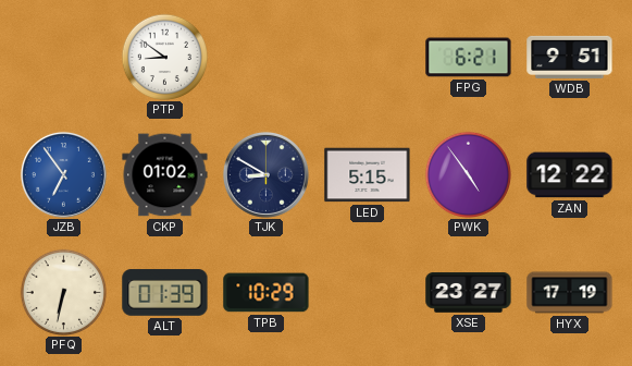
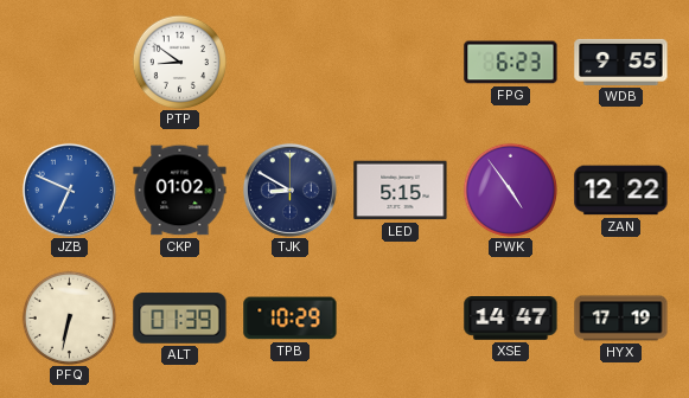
FPG: 6:21 -> 6:23 (511, 63)
WDB: 9:51 -> 9:55 (621, 62)
JZB: 6:54 -> 6:49 (69, 190)
XSE: 23:27 -> 14:47 (511, 319)
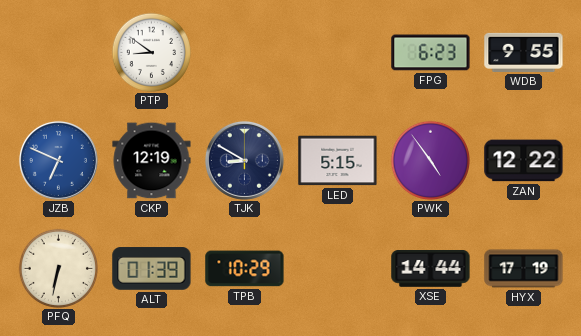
CKP: 01:02 -> 12:19 (152, 161)
XSE: 14:47 -> 14:44 (431, 269)
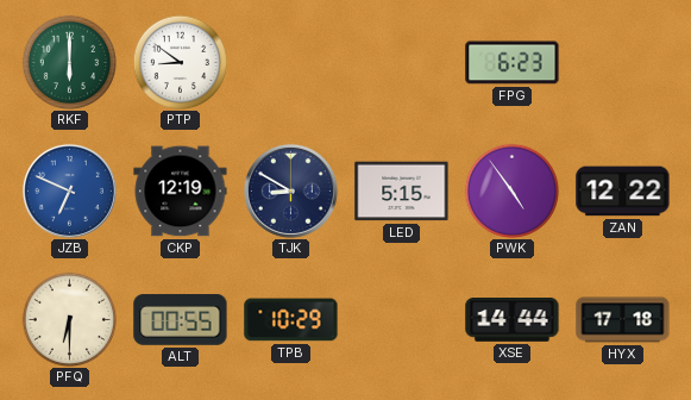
RKF: none -> 6:00 (69, 62)
WDB: 9:55 -> none (524, 52)
PFQ: 6:32 -> 6:30 (69, 319)
ALT: 01:39 -> 00:55 (181, 320)
HYX: 17:19 -> 17:18 (623, 320)
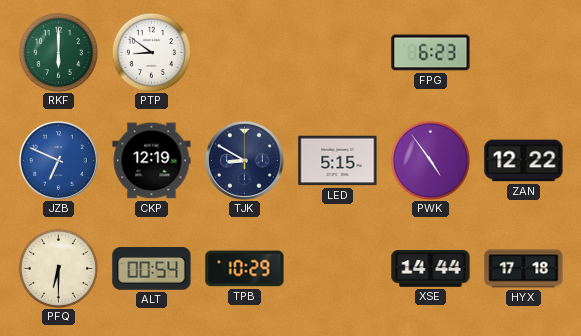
ALT: 00:55 -> 00:54 (152, 269)
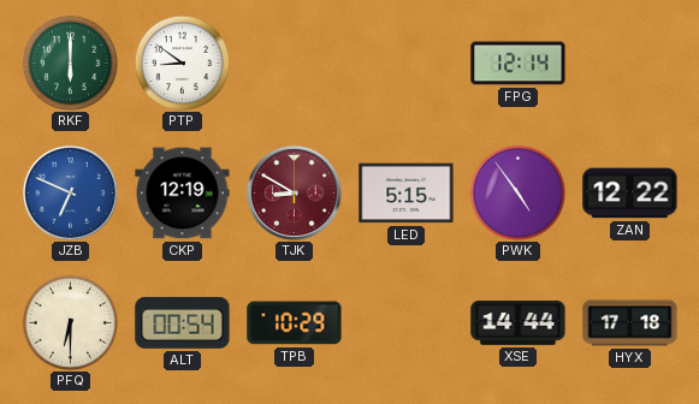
FPG: 6:23 -> 12:14 (519, 64)
TJK dial: navy -> burgundy (294, 192)
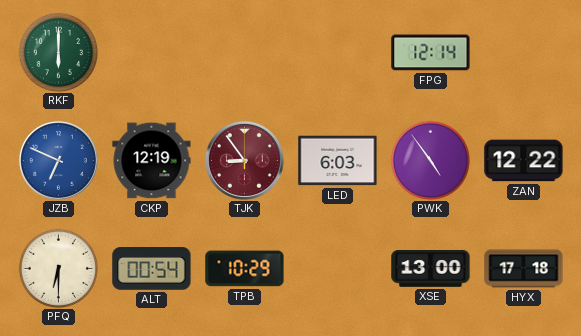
PTP: 8:51 -> none (182, 63)
TJK: 8:50 -> 8:54 (244, 160)
LED: 5:15 -> 6:03 (338, 161)
XSE: 14:44 -> 13:00 (431, 269)
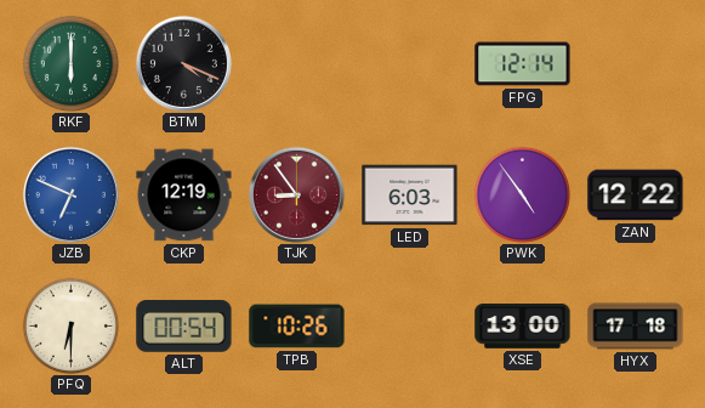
BTM: none -> 4:19 (183, 63)
TPB: 10:29 -> 10:26 (297, 327)
